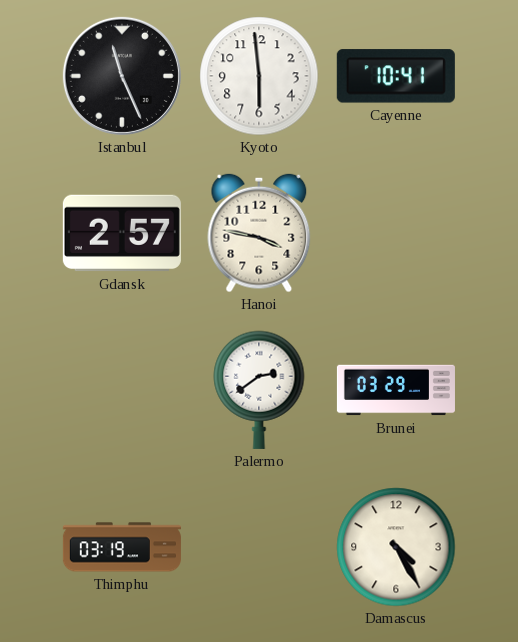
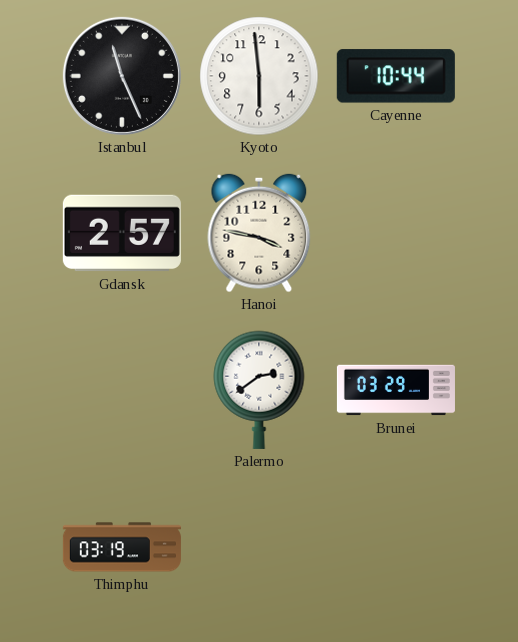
Cayenne: 10:41 -> 10:44 (396, 76)
Damascus: 4:25 -> none (396, 547)
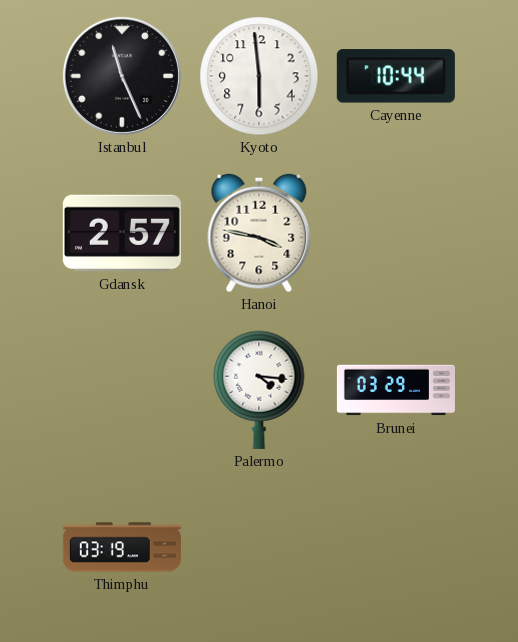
Palermo: 2:39 -> 4:16 (259, 390)
